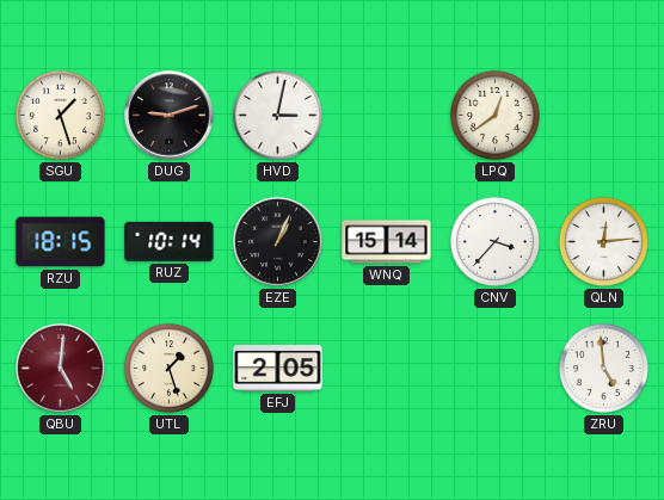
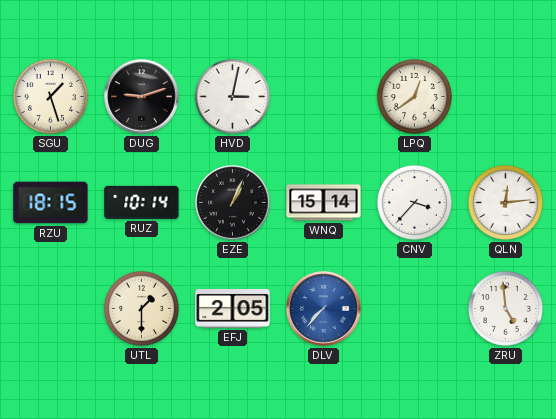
QBU: 5:01 -> none (61, 369)
UTL: 1:27 -> 1:30 (141, 308)
DLV: none -> 7:37 (324, 309)
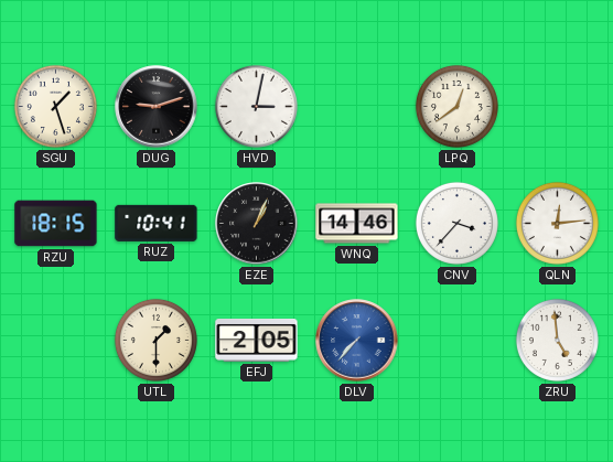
RUZ: 10:14 -> 10:41 (157, 223)
WNQ: 15:14 -> 14:46 (357, 224)
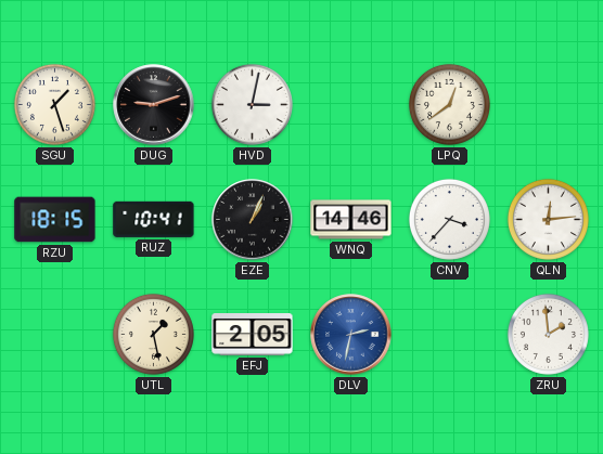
UTL: 1:30 -> 1:28 (153, 334)
DLV: 7:37 -> 2:32 (351, 335)
ZRU: 4:59 -> 1:59 (548, 334)
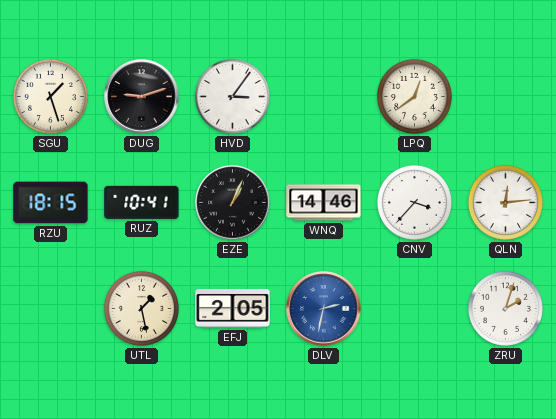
HVD: 3:02 -> 3:06 (232, 96)
ZRU: 1:59 -> 2:03 (505, 308)
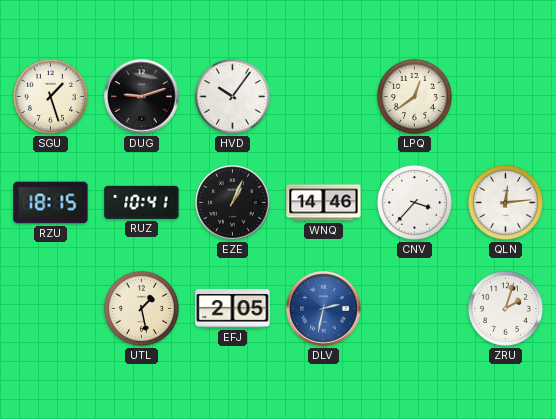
HVD: 3:06 -> 10:06 (232, 96)
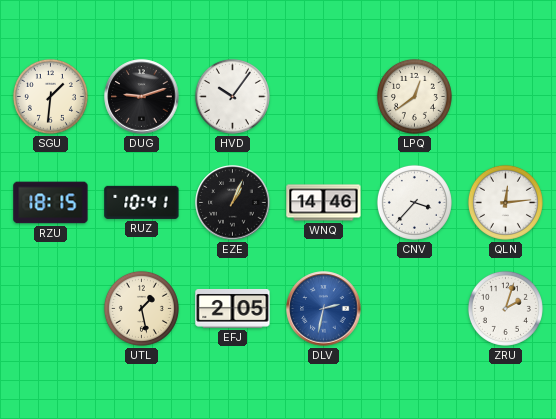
SGU: 1:27 -> 1:31 (50, 96)
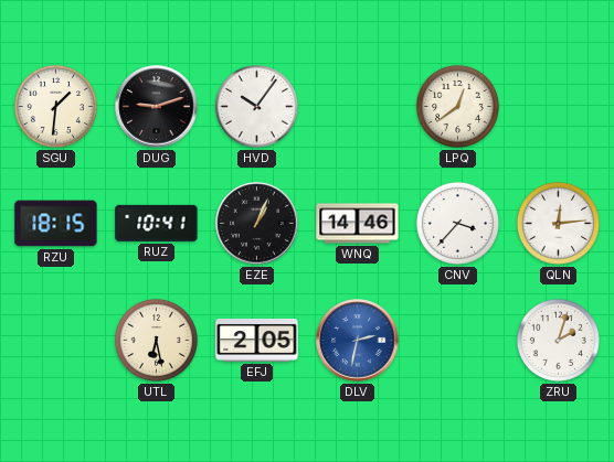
UTL: 1:28 -> 6:28 (156, 340)
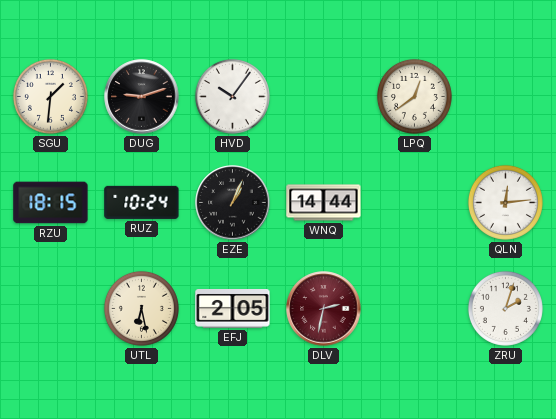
RUZ: 10:41 -> 10:24 (142, 202)
WNQ: 14:46 -> 14:44 (324, 203)
CNV: 3:37 -> none (457, 223)
DLV dial: blue -> burgundy (324, 309)
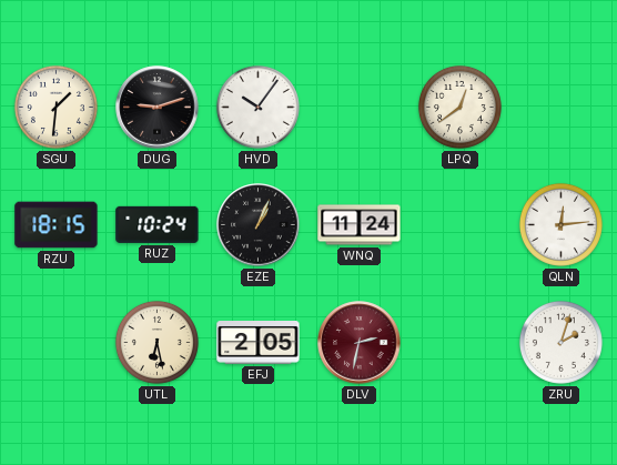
WNQ: 14:44 -> 11:24 (360, 225)
